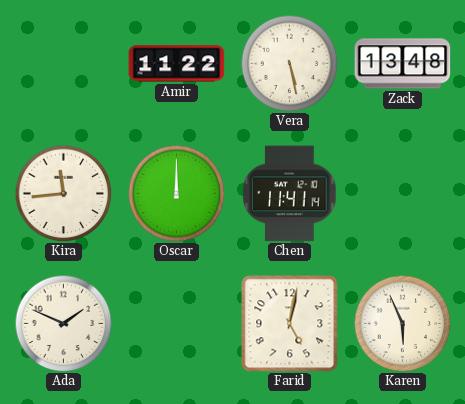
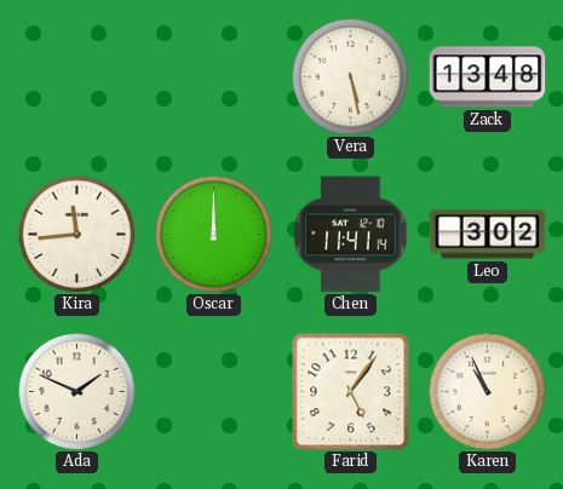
Amir: 11:22 -> none (177, 64)
Leo: none -> 3:02 (488, 235)
Farid: 5:02 -> 5:06 (351, 392)
Karen: 5:56 -> 10:56 (487, 391)
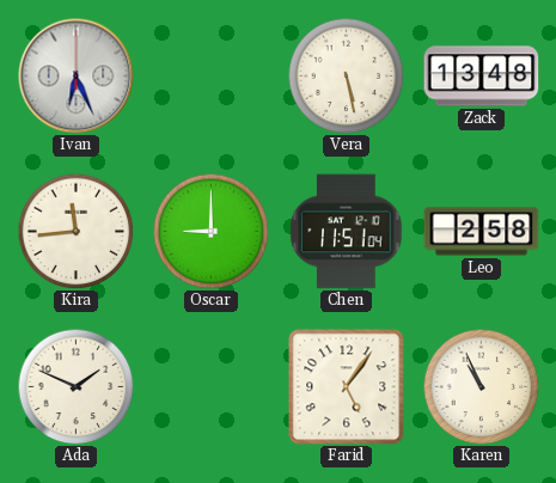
Ivan: none -> 6:26 (77, 77)
Oscar: 12:00 -> 9:00 (210, 231)
Chen: 11:41 -> 11:51 (347, 232)
Leo: 3:02 -> 2:58 (482, 232)
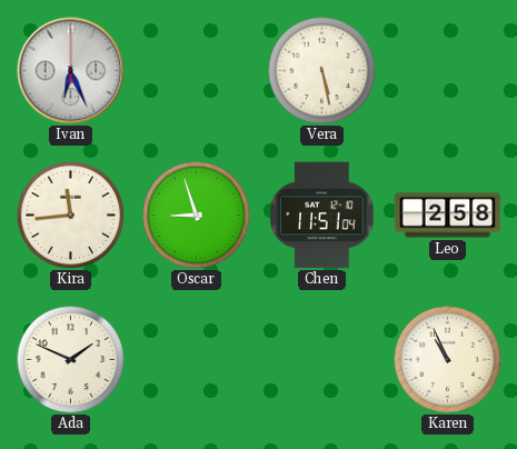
Zack: 13:48 -> none (482, 77)
Oscar: 9:00 -> 8:57 (196, 214)
Farid: 5:06 -> none (347, 387)
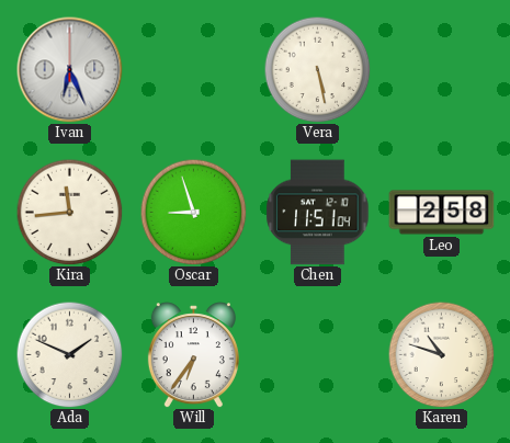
Will: none -> 6:36 (193, 355)
Karen: 10:56 -> 10:48 (441, 354)
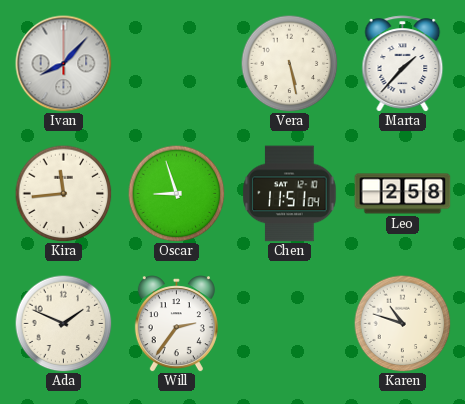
Ivan: 6:26 -> 8:07 (64, 64)
Marta: none -> 1:37 (403, 64)
Will: 6:36 -> 2:36 (176, 324)
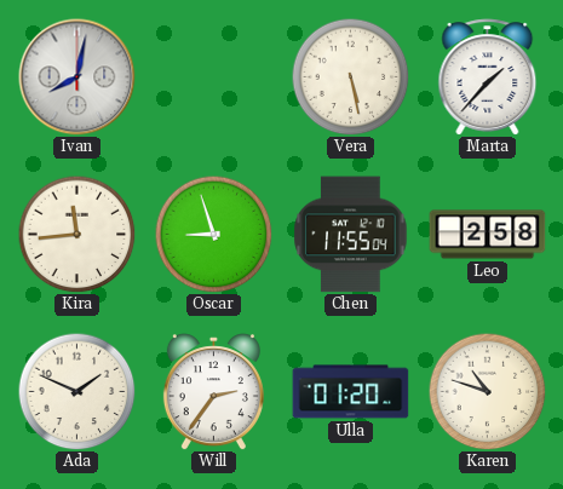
Ivan: 8:07 -> 8:02 (77, 77)
Chen: 11:51 -> 11:55 (351, 235)
Ulla: none -> 01:20 (351, 392)
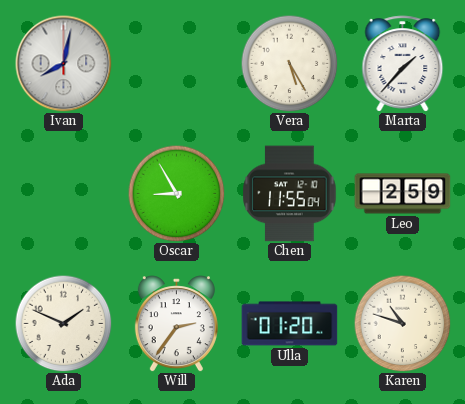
Vera: 5:28 -> 5:25 (289, 63)
Kira: 11:44 -> none (76, 234)
Oscar: 8:57 -> 8:55 (176, 193)
Leo: 2:58 -> 2:59 (403, 194)
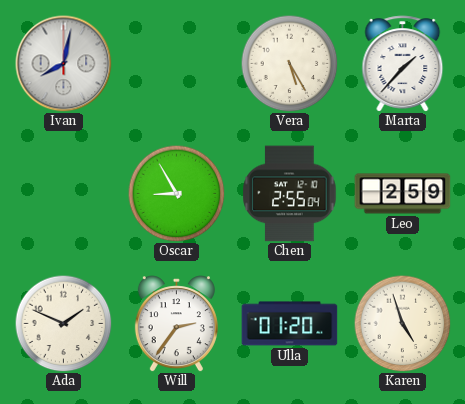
Chen: 11:55 -> 2:55 (290, 194)
Karen: 10:48 -> 4:57 (402, 323)
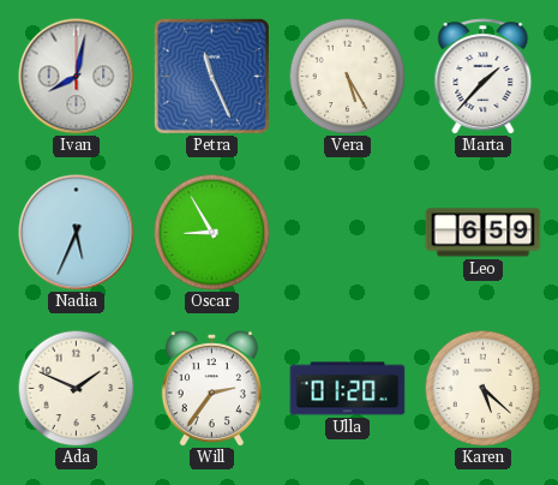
Petra: none -> 11:26 (211, 76)
Nadia: none -> 5:34 (77, 233)
Chen: 2:55 -> none (290, 194)
Leo: 2:59 -> 6:59 (484, 233)
Karen: 4:57 -> 5:22 (482, 388)
